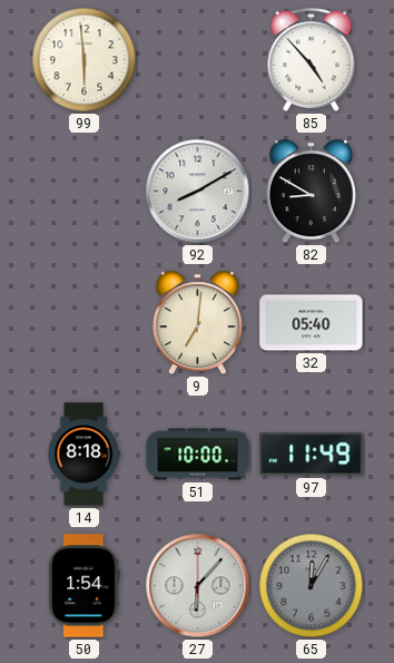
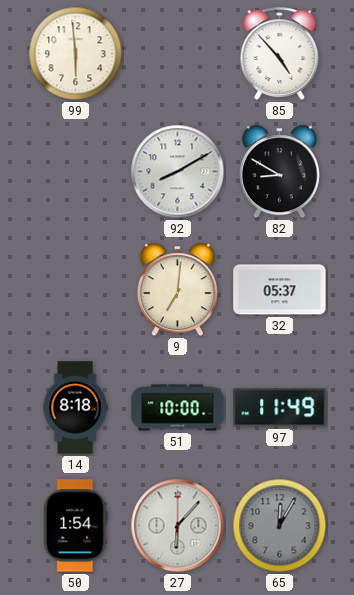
32: 05:40 -> 05:37 (280, 290)
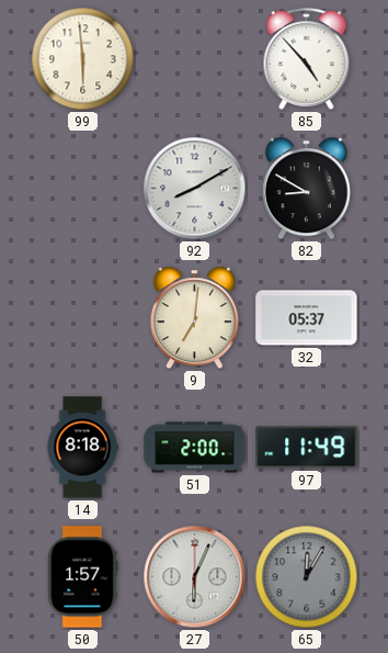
51: 10:00 -> 2:00 (195, 448)
50: 1:54 -> 1:57 (83, 577)
27: 6:07 -> 6:04 (195, 577)
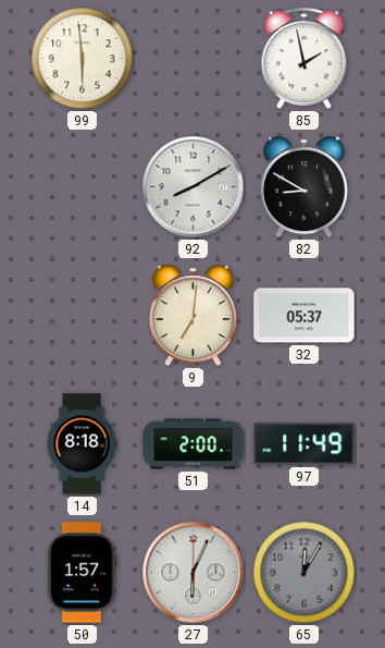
85: 4:53 -> 1:58 (305, 58)
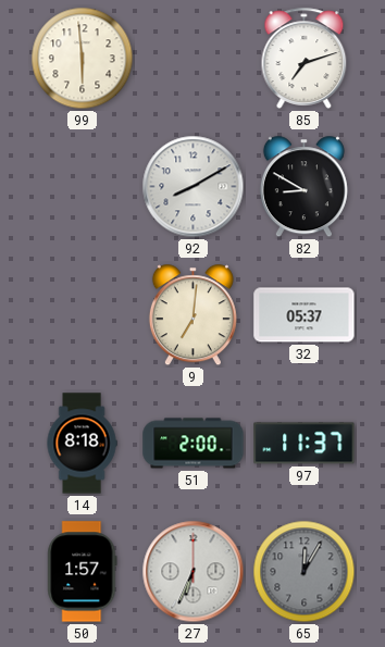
85: 1:58 -> 7:12 (305, 58)
97: 11:49 -> 11:37 (305, 444)
27: 6:04 -> 6:34 (194, 572)
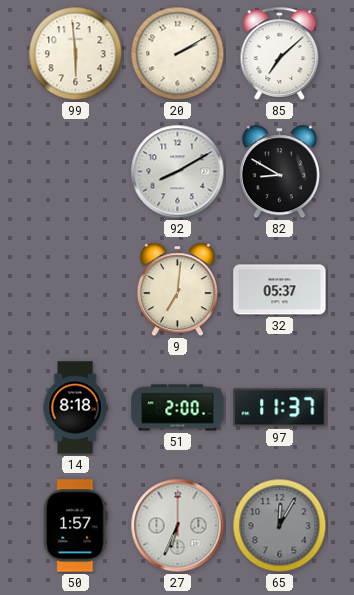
20: none -> 2:10 (178, 54)
85: 7:12 -> 7:08 (280, 53)
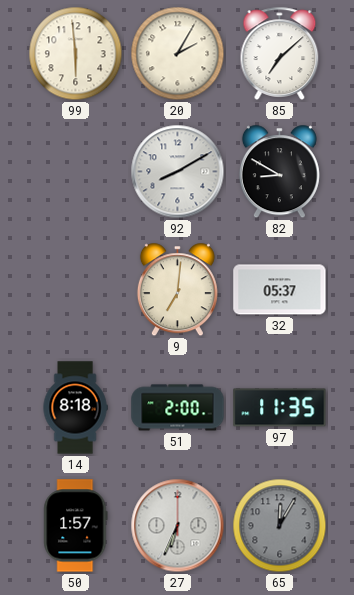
20: 2:10 -> 2:05 (178, 54)
97: 11:37 -> 11:35 (280, 408)
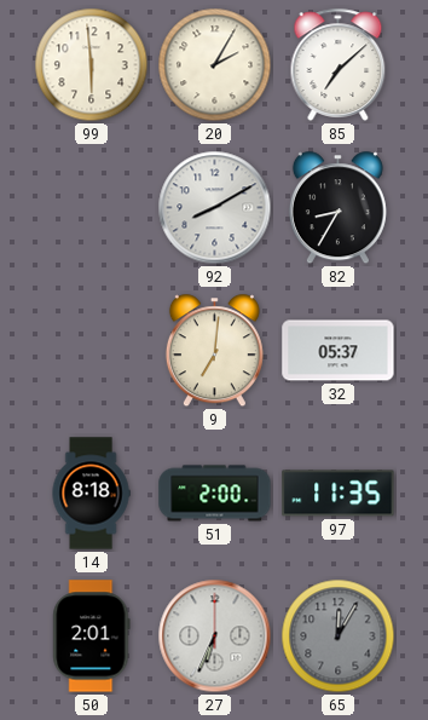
82: 8:50 -> 8:35 (337, 208)
50: 1:57 -> 2:01 (92, 637)
